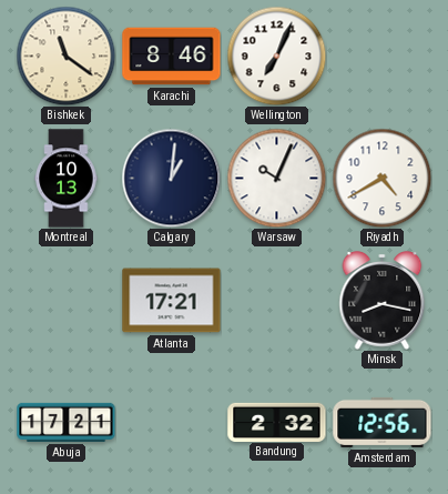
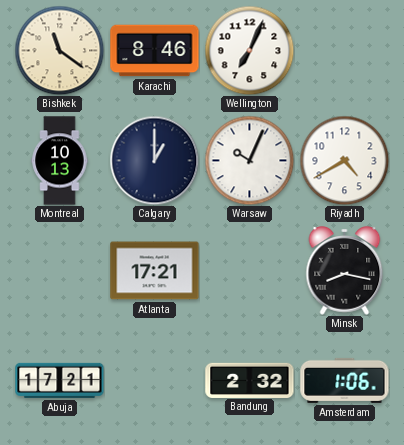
Calgary: 1:01 -> 1:00 (154, 160)
Amsterdam: 12:56 -> 1:06 (345, 380)
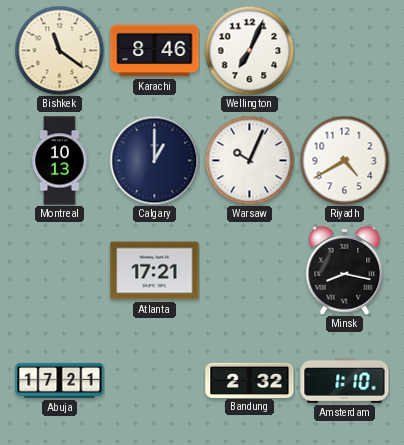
Amsterdam: 1:06 -> 1:10 (345, 380)
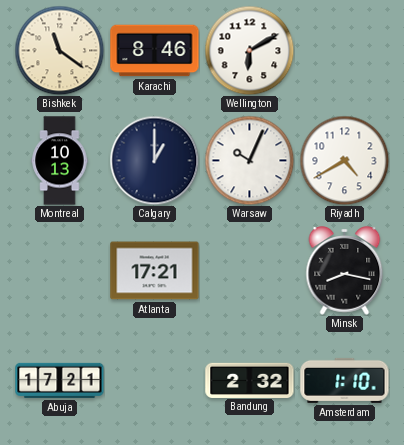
Wellington: 7:04 -> 6:10 (249, 50)
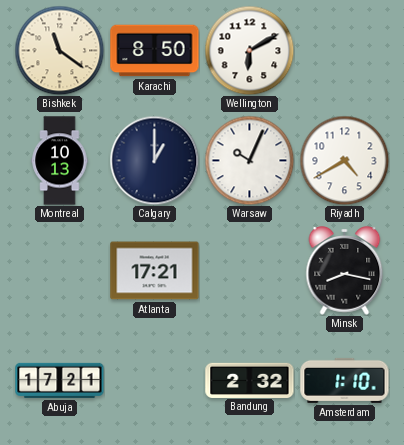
Karachi: 8:46 -> 8:50 (155, 51)
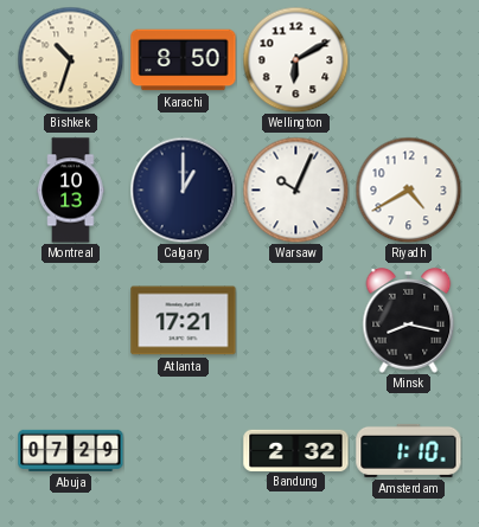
Bishkek: 11:21 -> 10:33 (70, 59)
Abuja: 17:21 -> 07:29 (71, 450)
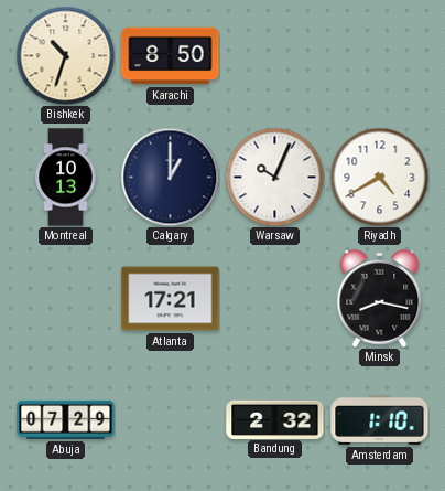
Wellington: 6:10 -> none (295, 59)
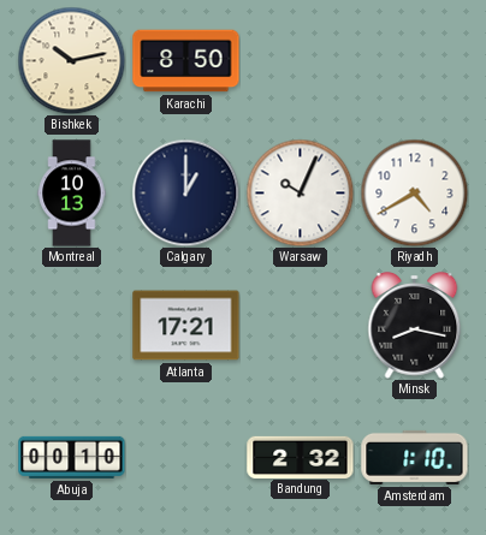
Bishkek: 10:33 -> 10:13 (71, 60)
Abuja: 07:29 -> 00:10 (72, 457)
